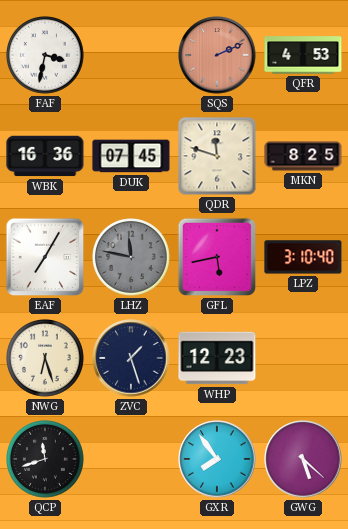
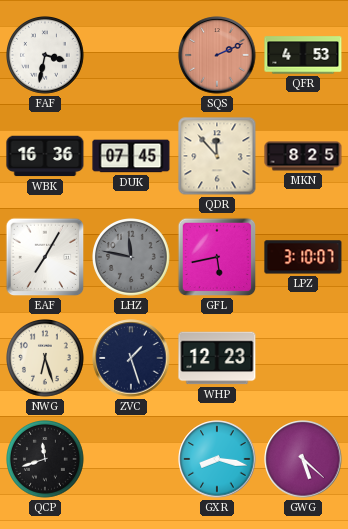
QDR: 11:48 -> 11:53 (217, 156)
LPZ: 3:10:40 -> 3:10:07 (303, 257)
GXR: 7:54 -> 8:17 (217, 459)
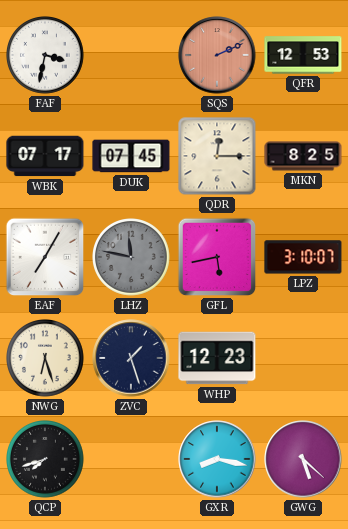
QFR: 4:53 -> 12:53 (303, 55)
WBK: 16:36 -> 07:17 (45, 156)
QDR: 11:53 -> 12:15 (217, 156)
QCP: 11:42 -> 7:42 (46, 460)
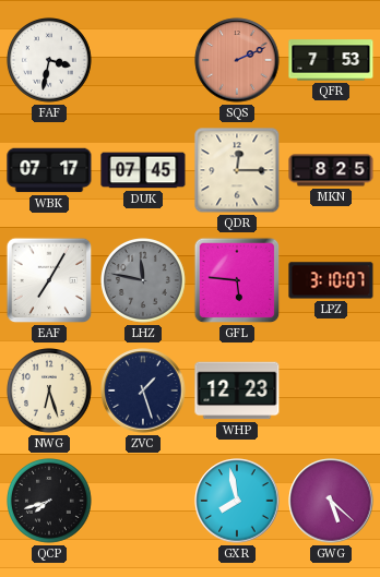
QFR: 12:53 -> 7:53 (331, 60)
GFL: 5:43 -> 5:46 (237, 280)
GXR: 8:17 -> 7:58 (237, 501)
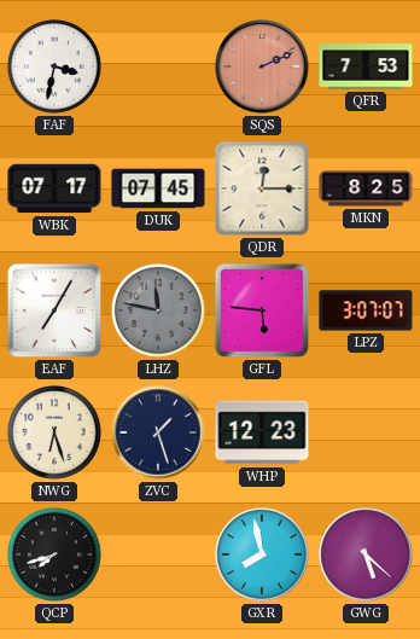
LPZ: 3:10 -> 3:07 (366, 310)
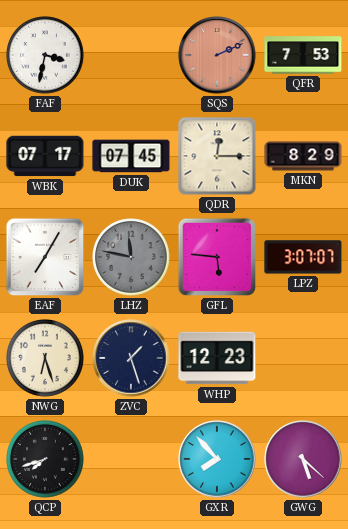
MKN: 8:25 -> 8:29 (303, 156)
GXR: 7:58 -> 7:53 (217, 459)
